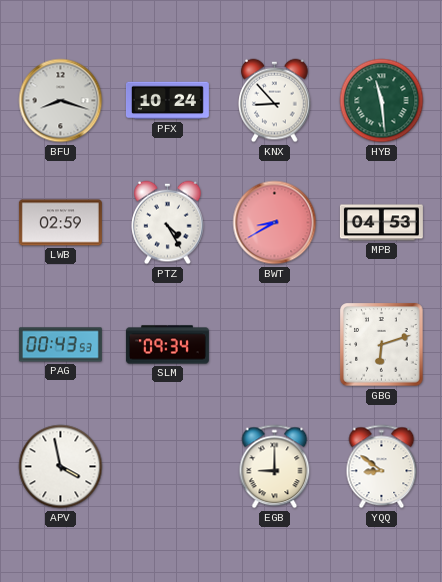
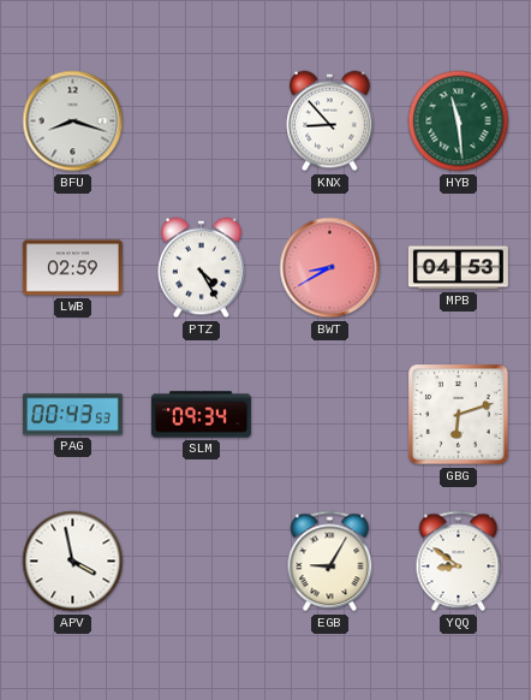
PFX: 10:24 -> none (167, 101)
EGB: 9:00 -> 9:05 (330, 562)
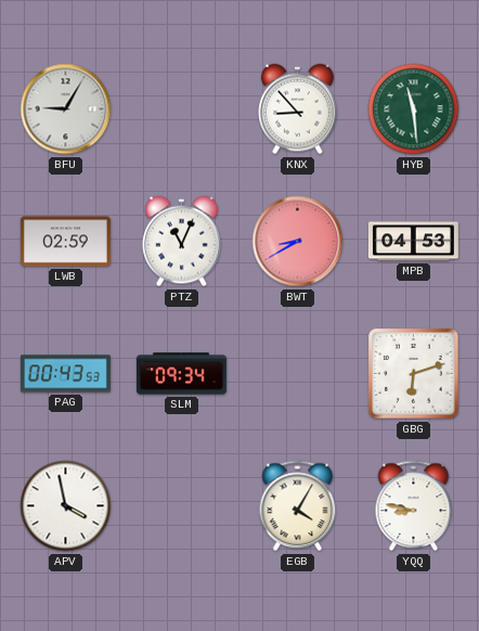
BFU: 8:18 -> 9:05 (66, 110)
PTZ: 4:25 -> 11:04 (182, 242)
EGB: 9:05 -> 4:05 (298, 506)
YQQ: 8:51 -> 8:47 (414, 506)
